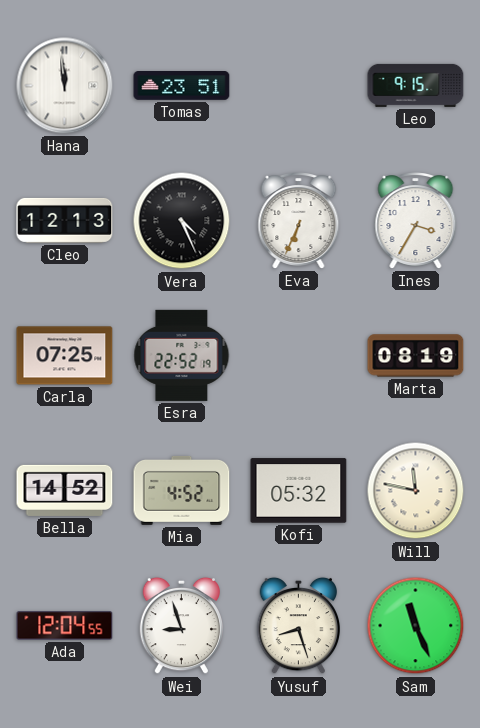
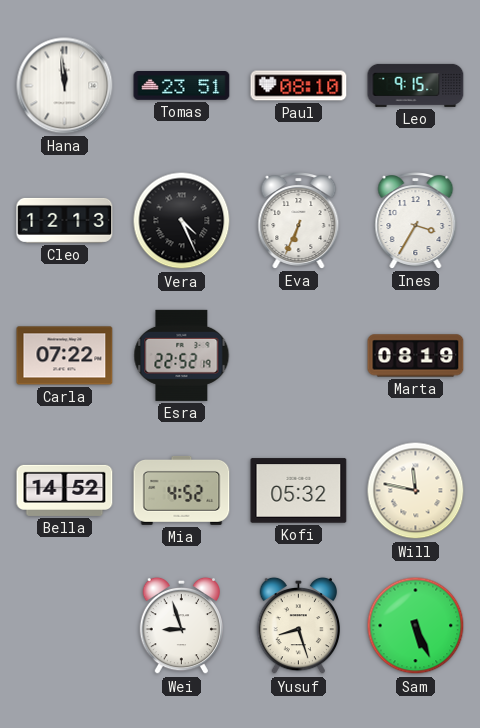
Paul: none -> 08:10 (299, 86)
Carla: 07:25 -> 07:22 (65, 356)
Ada: 12:04 -> none (65, 626)
Sam: 11:26 -> 5:26 (416, 626)
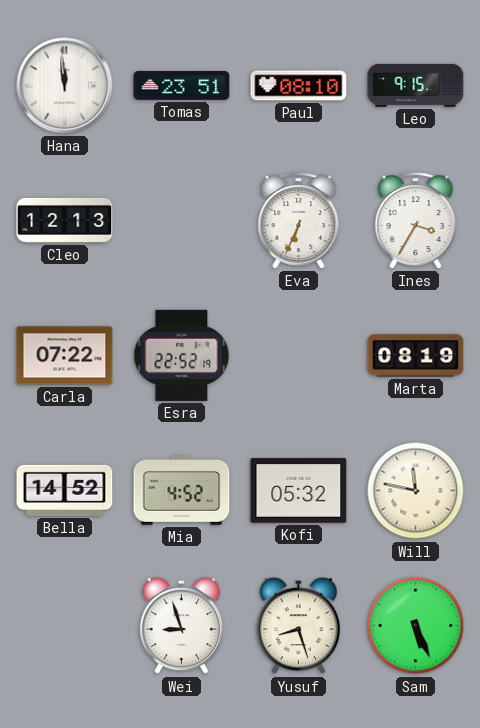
Vera: 4:26 -> none (182, 221)
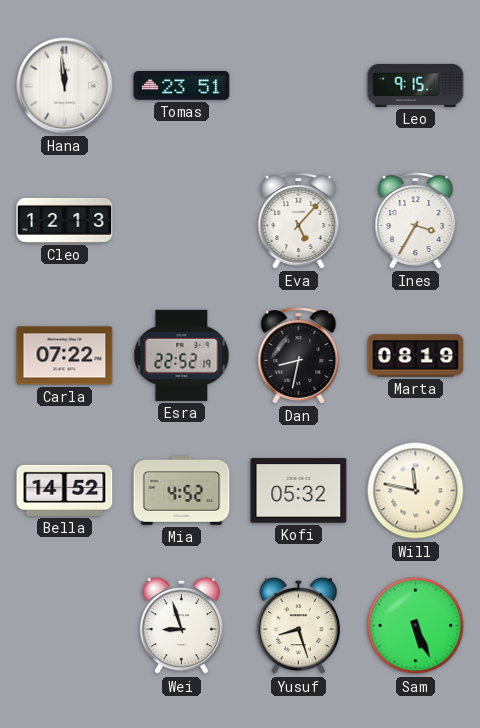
Paul: 08:10 -> none (299, 86)
Eva: 6:34 -> 5:07 (299, 221)
Dan: none -> 8:32 (299, 356)
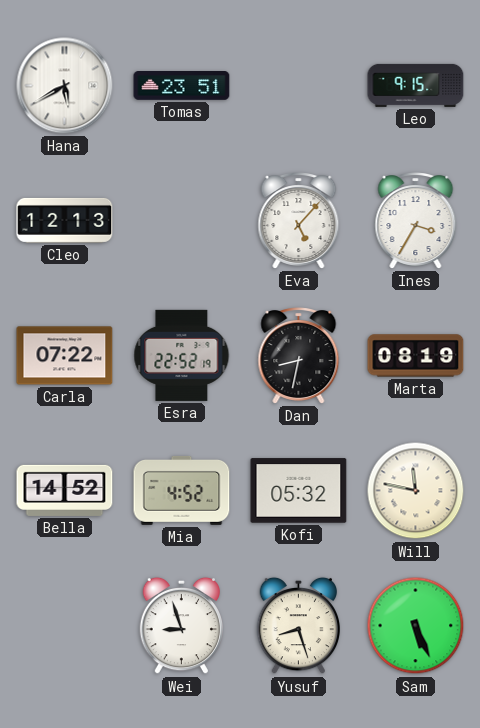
Hana: 11:59 -> 5:40 (65, 86)
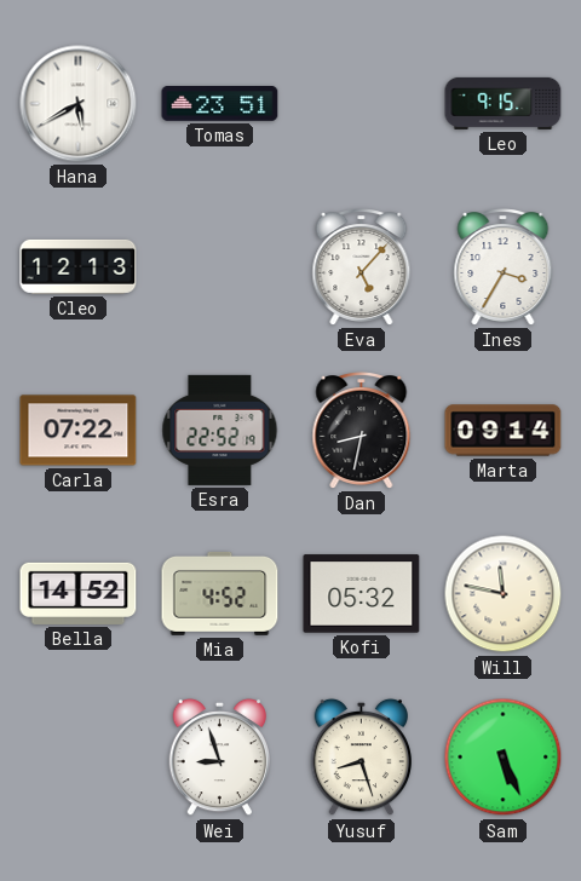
Marta: 08:19 -> 09:14 (504, 431)
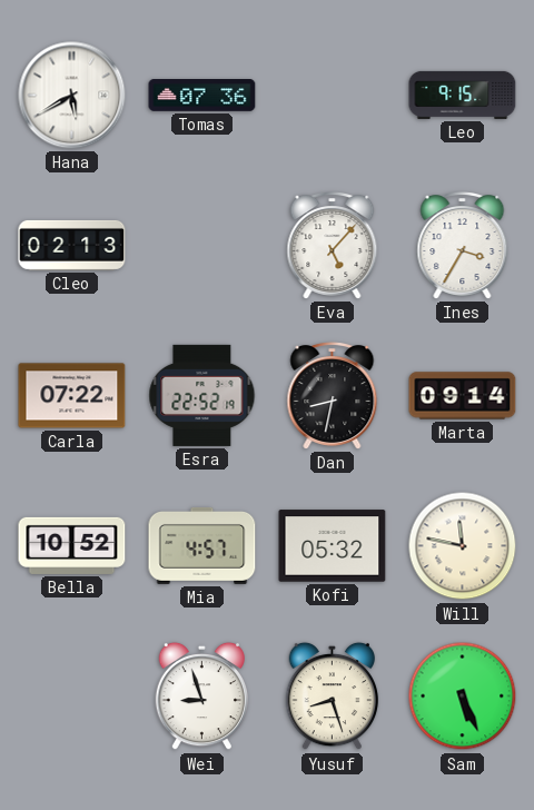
Tomas: 23:51 -> 07:36 (202, 96)
Cleo: 12:13 -> 02:13 (72, 245)
Bella: 14:52 -> 10:52 (72, 545)
Mia: 4:52 -> 4:57 (202, 545)
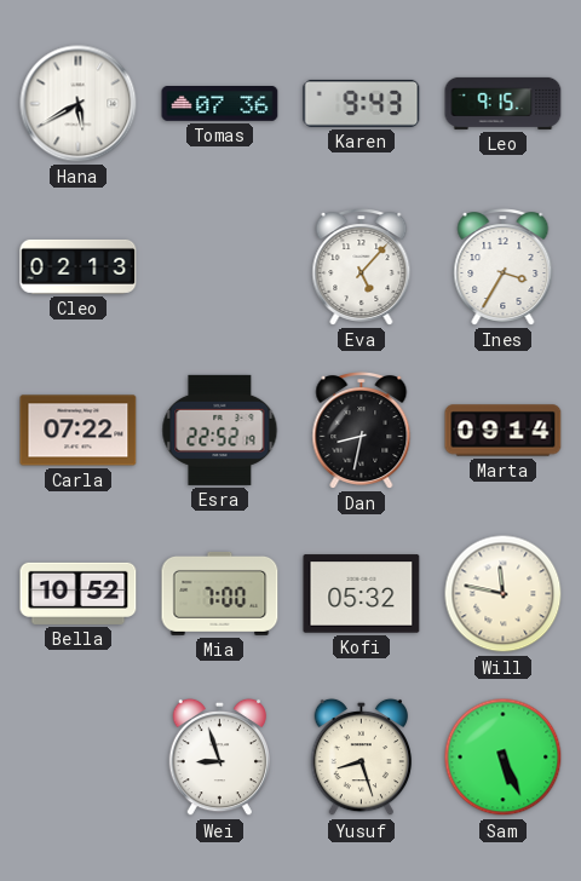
Karen: none -> 9:43 (362, 103)
Mia: 4:57 -> 7:00 (220, 593)
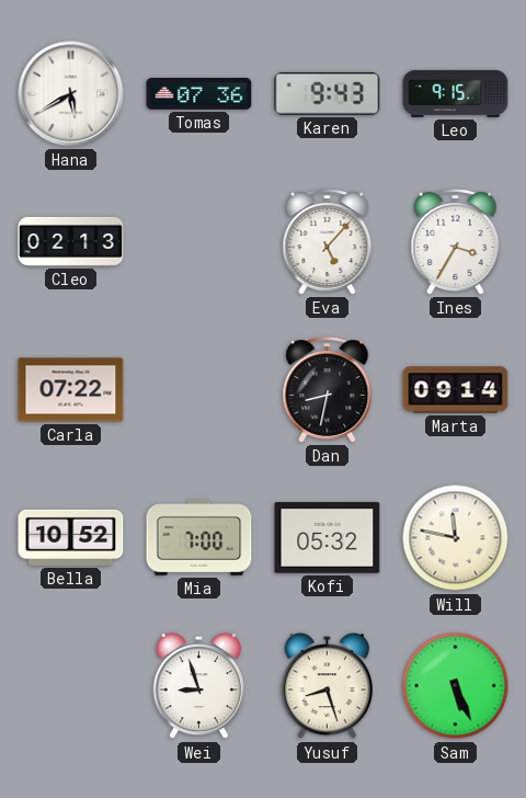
Esra: 22:52 -> none (220, 430)
